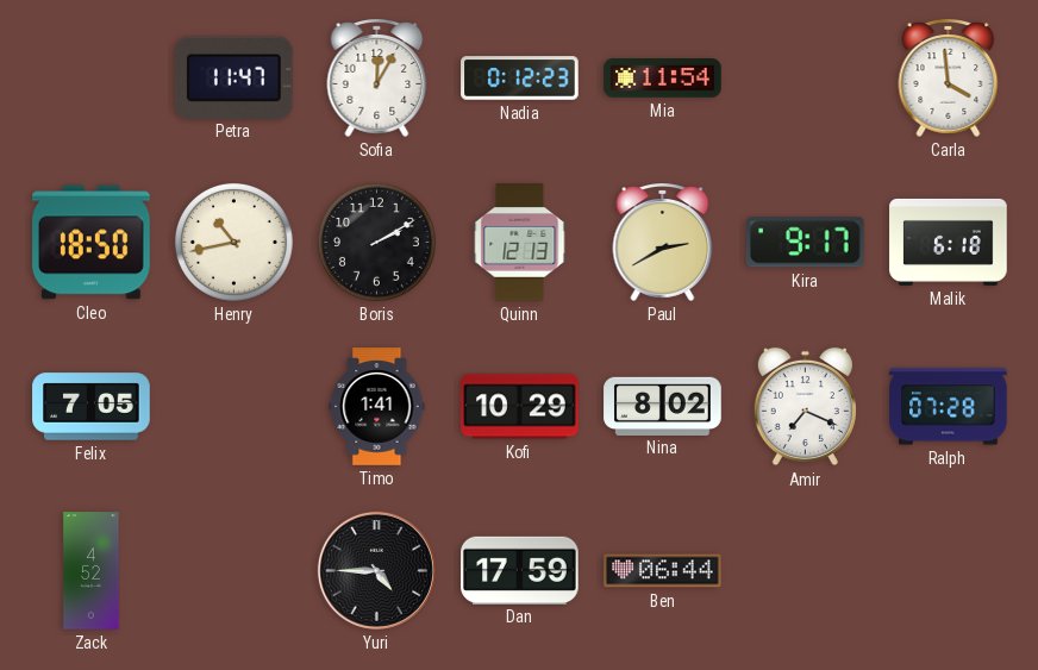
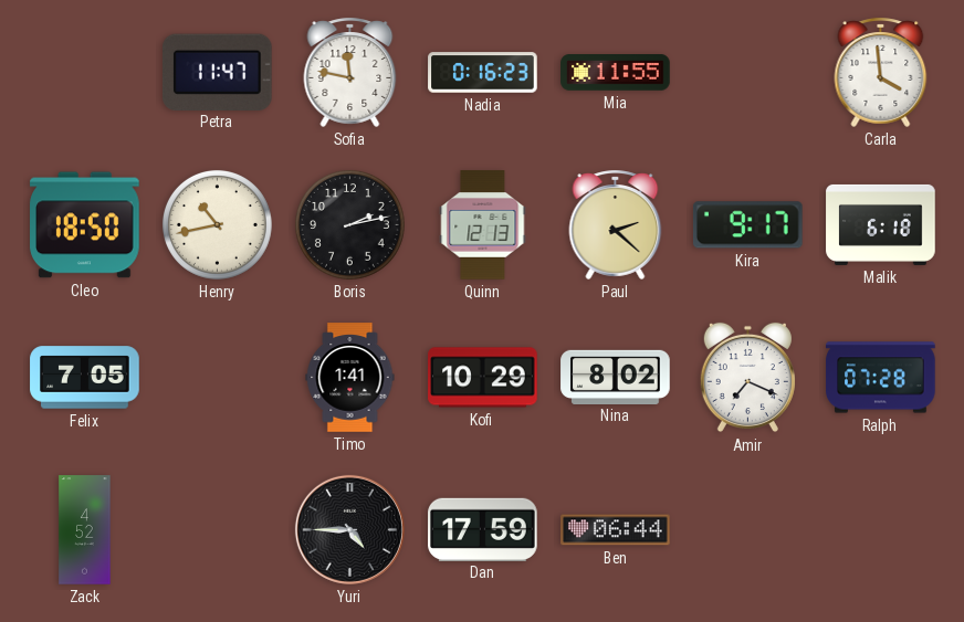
Sofia: 12:05 -> 11:47 (350, 72)
Nadia: 0:12 -> 0:16 (483, 73)
Mia: 11:54 -> 11:55 (616, 73)
Boris: 2:10 -> 2:13 (349, 224)
Paul: 2:40 -> 2:22 (616, 224)
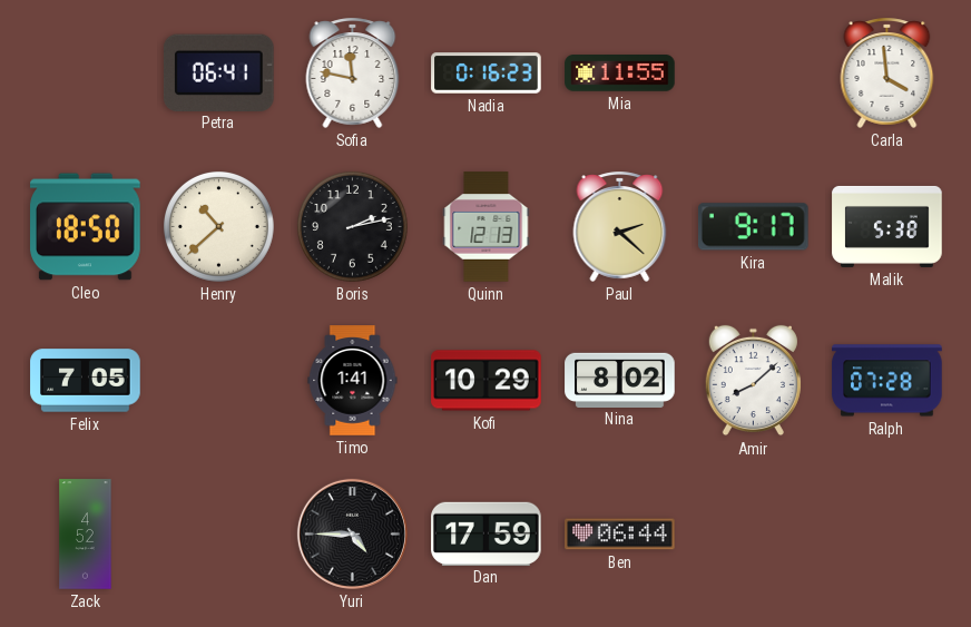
Petra: 11:47 -> 06:41 (218, 72)
Henry: 10:43 -> 10:38 (218, 226)
Malik: 6:18 -> 5:38 (887, 226)
Amir: 7:19 -> 8:08 (753, 381)
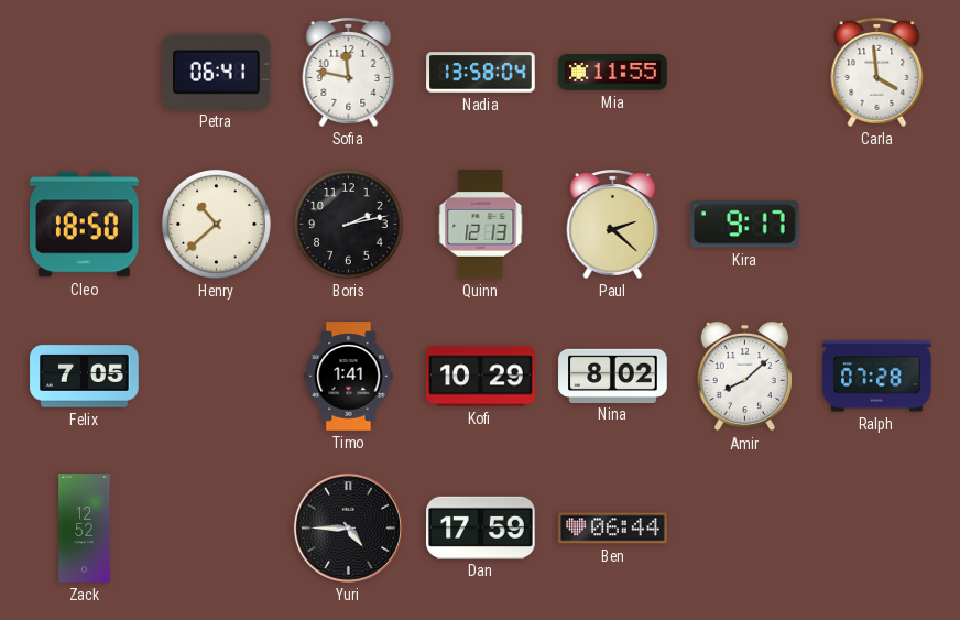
Nadia: 0:16 -> 13:58 (481, 73)
Malik: 5:38 -> none (887, 226)
Zack: 4:52 -> 12:52 (85, 529)
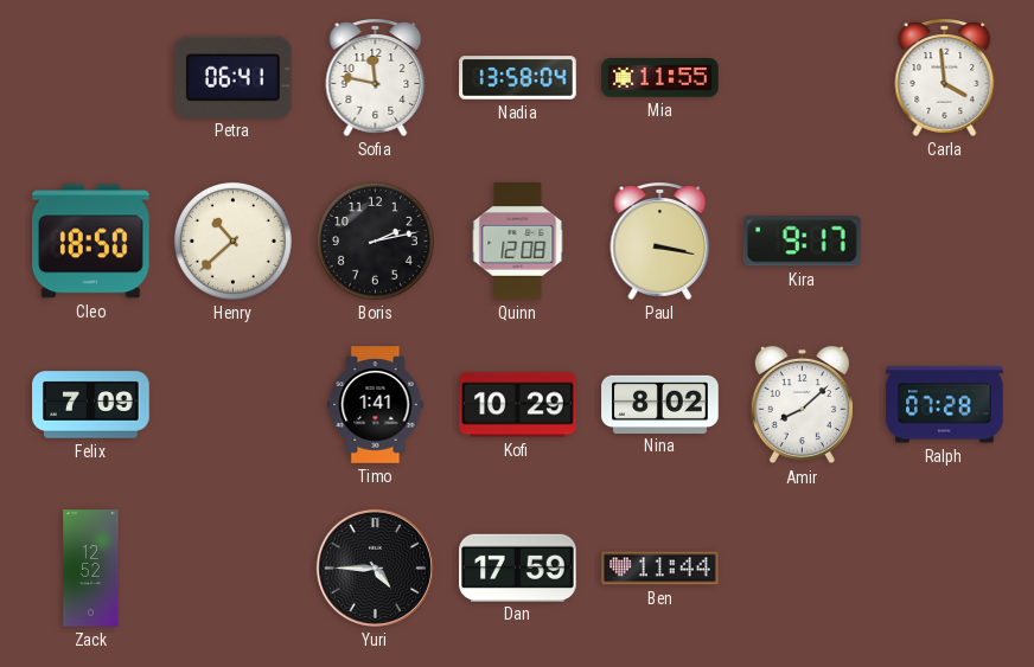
Quinn: 12:13 -> 12:08 (518, 242)
Paul: 2:22 -> 3:17 (660, 240)
Felix: 7:05 -> 7:09 (91, 405)
Ben: 06:44 -> 11:44 (660, 569)
